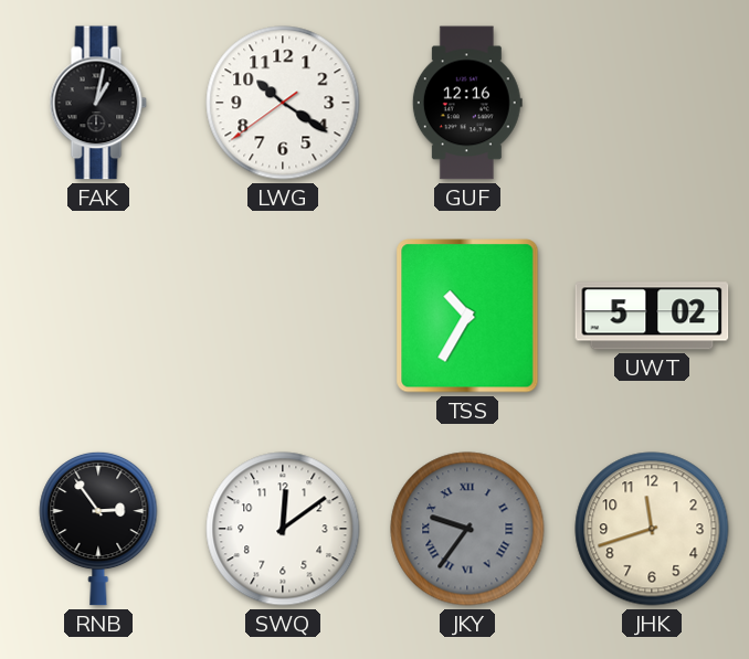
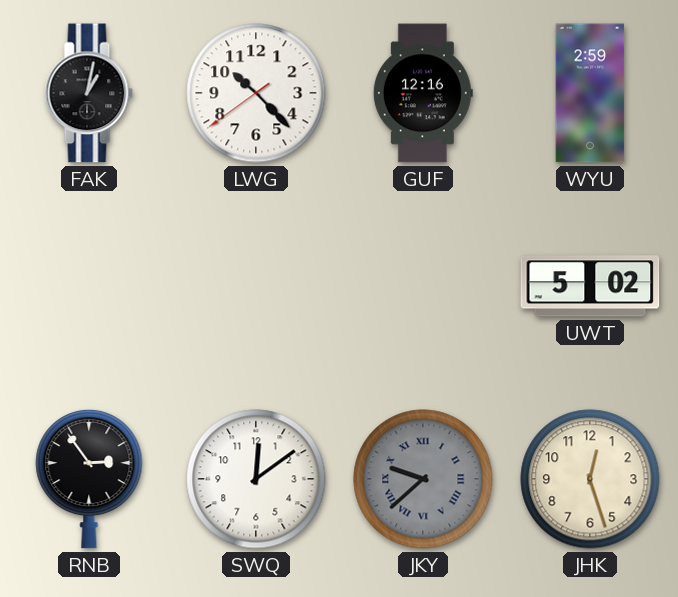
LWG: 10:20 -> 10:22 (256, 93)
WYU: none -> 2:59 (590, 93)
TSS: 10:35 -> none (467, 316)
JKY: 9:36 -> 9:38 (423, 479)
JHK: 11:42 -> 12:27 (590, 479)
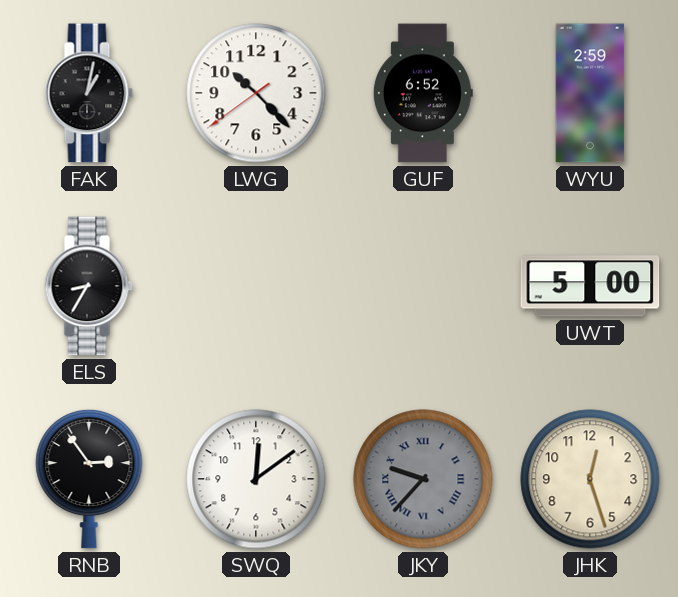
GUF: 12:16 -> 6:52 (423, 93)
ELS: none -> 8:35 (89, 286)
UWT: 5:02 -> 5:00 (590, 286)
JKY: 9:38 -> 9:37 (423, 479)
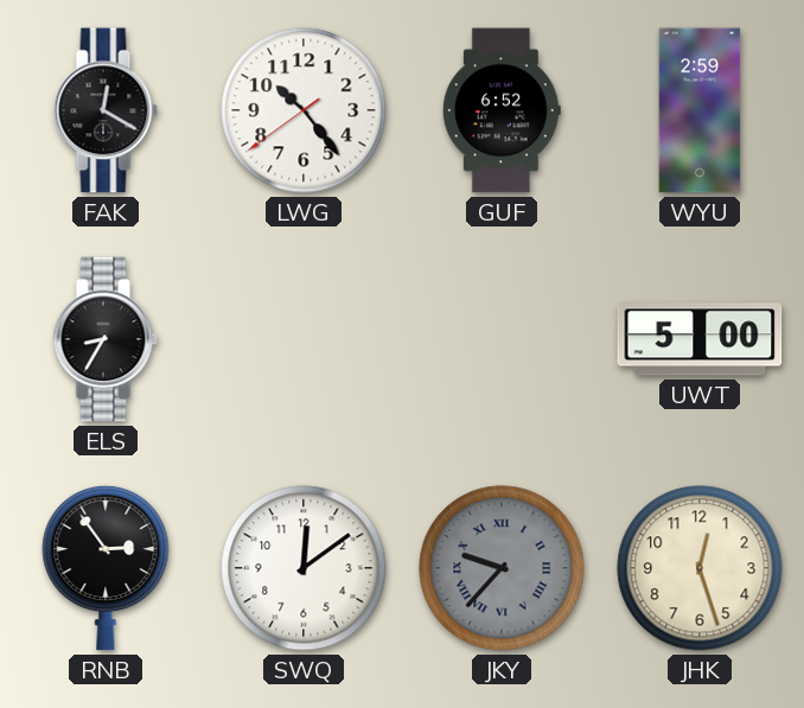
FAK: 1:02 -> 12:20 (106, 110)
LWG: 10:22 -> 10:23 (304, 110)
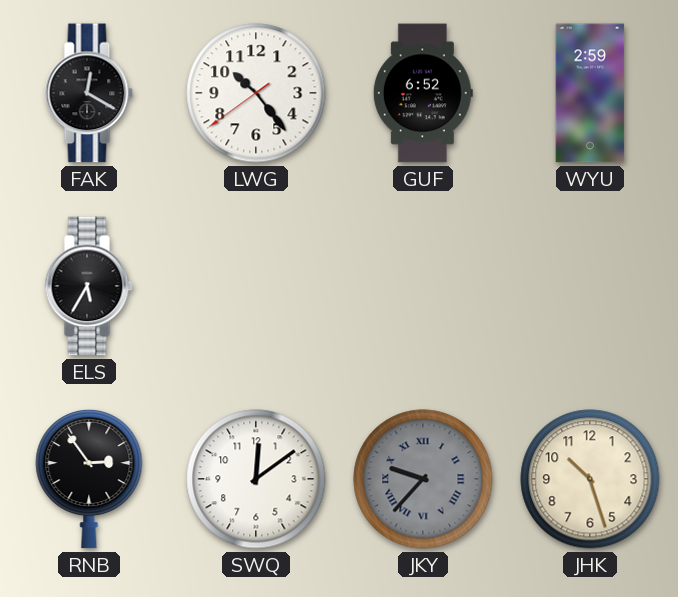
ELS: 8:35 -> 5:35 (89, 286)
UWT: 5:00 -> none (700, 339)
JHK: 12:27 -> 10:27 (590, 479)
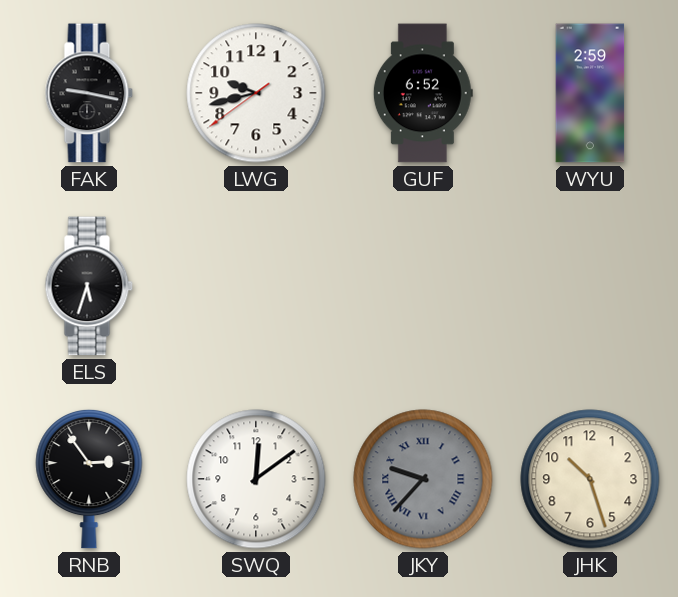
FAK: 12:20 -> 9:17 (89, 93)
LWG: 10:23 -> 9:42 (256, 93)
ELS: 5:35 -> 5:33 (89, 286)
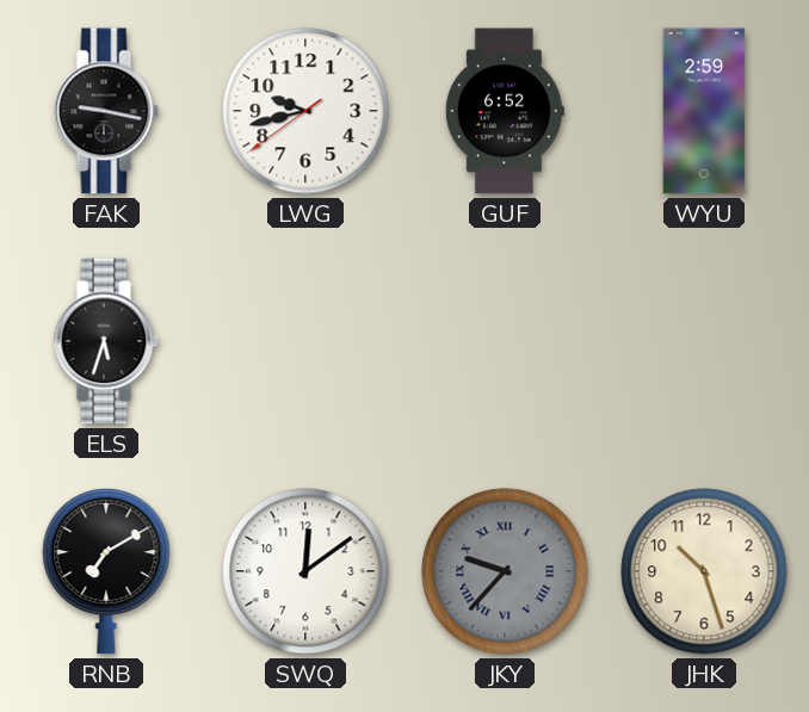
RNB: 2:54 -> 7:10 (106, 571)
